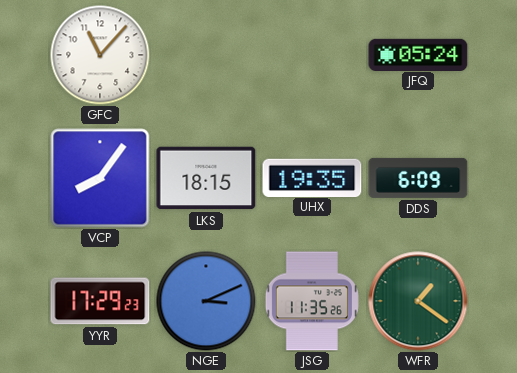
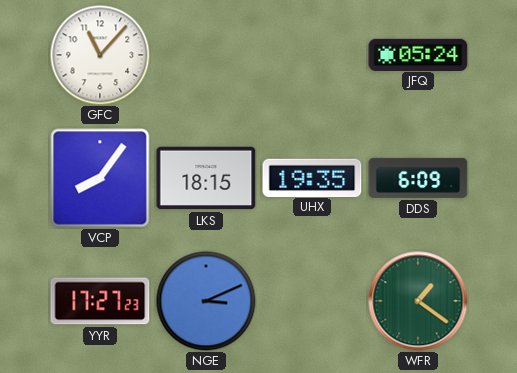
YYR: 17:29 -> 17:27 (100, 301)
JSG: 11:35 -> none (312, 301)
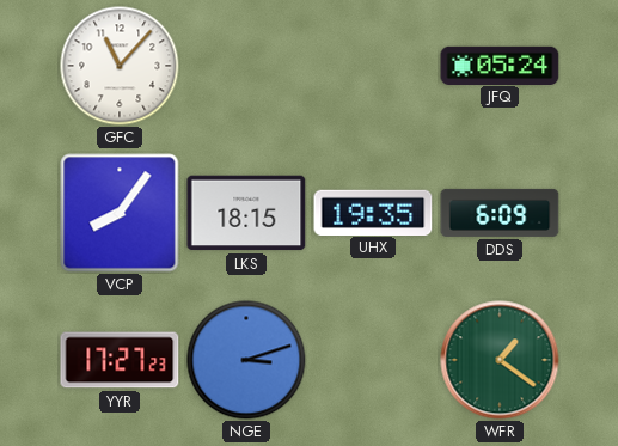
NGE: 3:11 -> 3:12 (246, 360)
